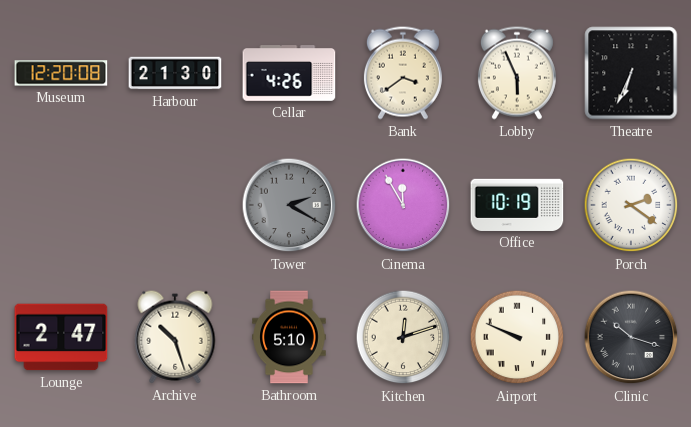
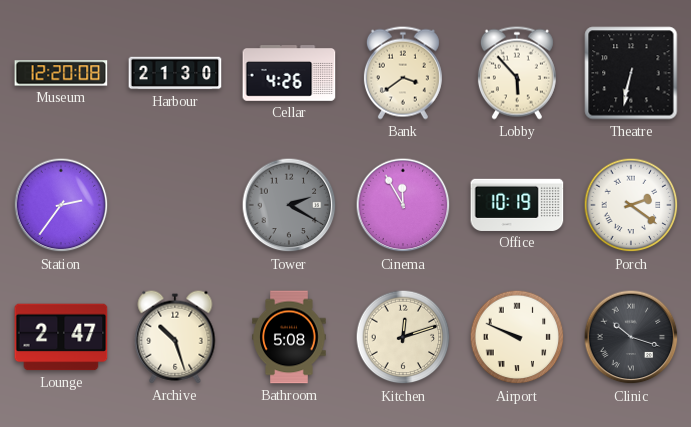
Lobby: 5:56 -> 5:53 (517, 73)
Theatre: 6:34 -> 6:32 (631, 73)
Station: none -> 2:36 (61, 205)
Bathroom: 5:10 -> 5:08 (289, 337)
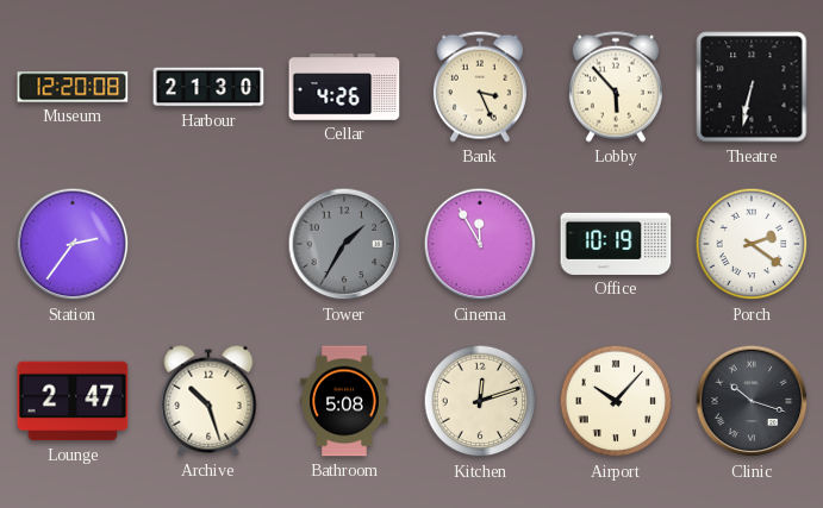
Bank: 3:39 -> 3:26 (480, 87)
Tower: 2:20 -> 1:35 (344, 244)
Airport: 9:49 -> 10:07 (616, 401)
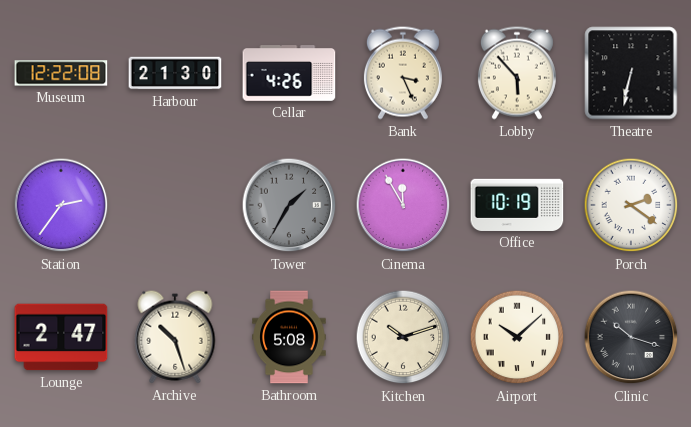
Museum: 12:20 -> 12:22 (61, 73)
Kitchen: 12:12 -> 10:12 (403, 337)
Airport: 10:07 -> 10:08 (517, 337)
